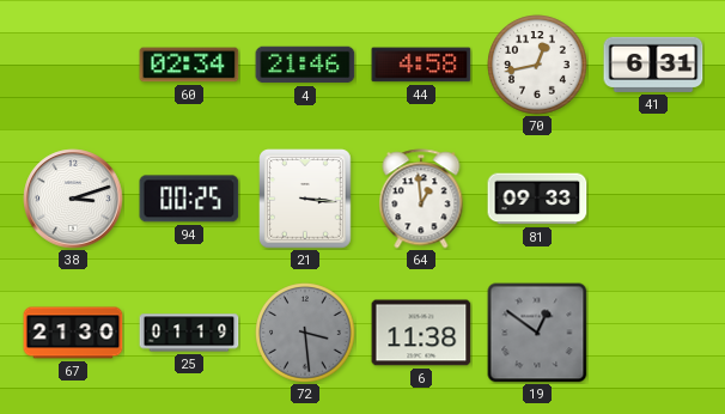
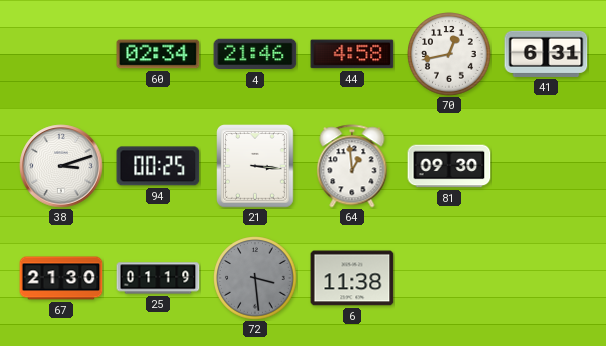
81: 09:33 -> 09:30 (449, 166)
19: 12:51 -> none (537, 333)
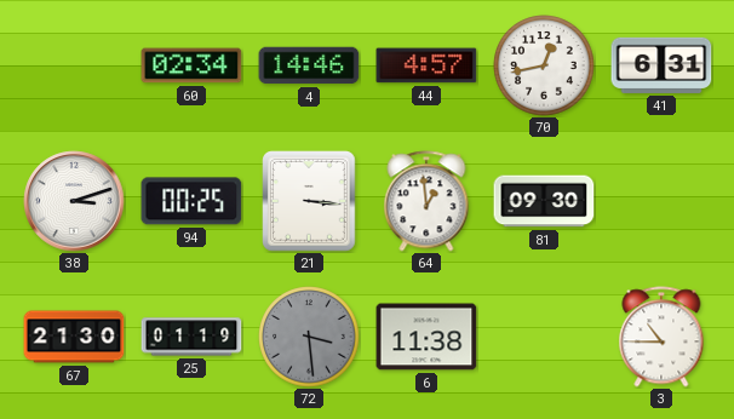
4: 21:46 -> 14:46 (309, 65)
44: 4:58 -> 4:57 (426, 65)
3: none -> 10:45 (661, 337)
